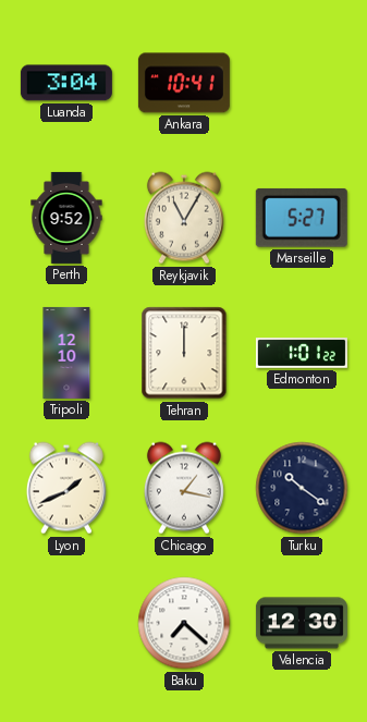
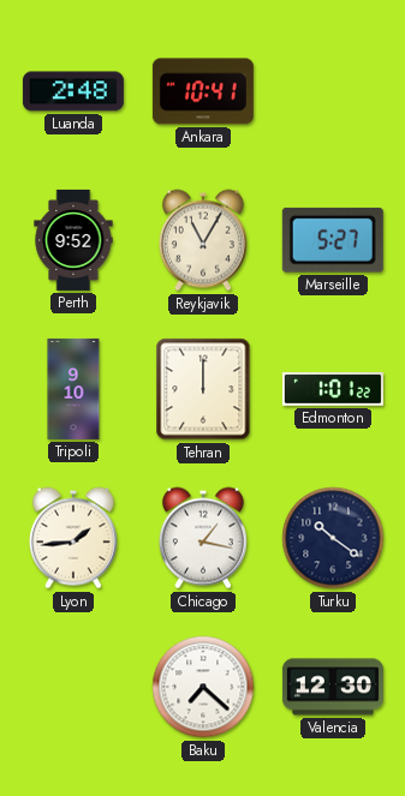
Luanda: 3:04 -> 2:48 (73, 91)
Tripoli: 12:10 -> 9:10 (73, 389)
Lyon: 1:41 -> 1:44 (73, 538)
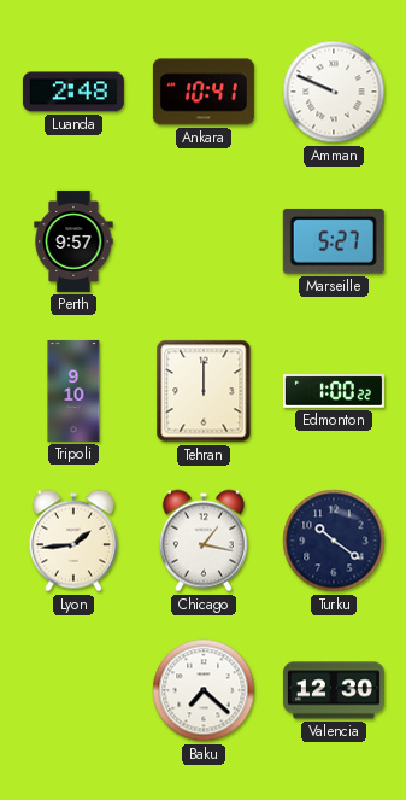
Amman: none -> 9:49 (334, 92)
Perth: 9:52 -> 9:57 (73, 241)
Reykjavik: 11:05 -> none (203, 240)
Edmonton: 1:01 -> 1:00 (334, 391)
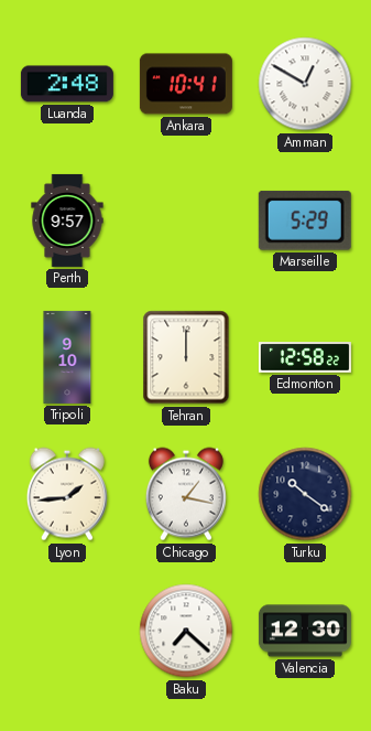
Amman: 9:49 -> 12:50 (305, 84)
Marseille: 5:27 -> 5:29 (305, 221)
Edmonton: 1:00 -> 12:58 (305, 357)
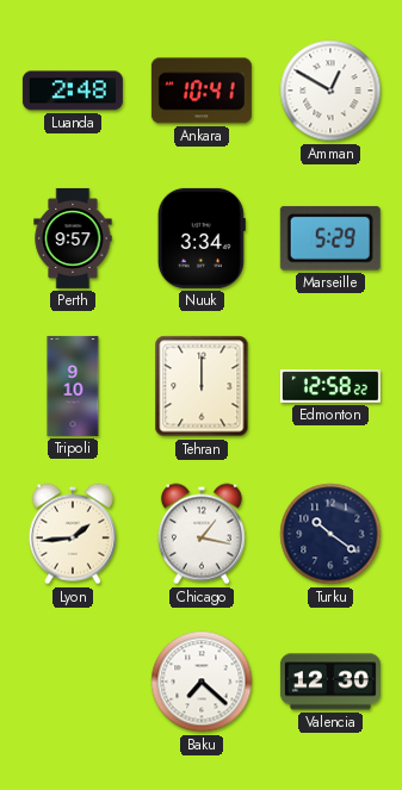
Nuuk: none -> 3:34 (202, 238)
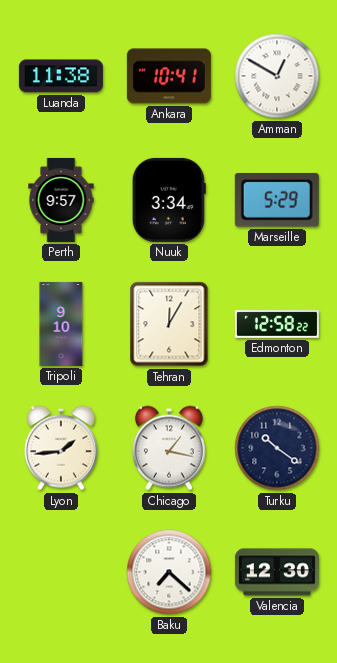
Luanda: 2:48 -> 11:38 (61, 76)
Tehran: 12:00 -> 12:05 (169, 324)
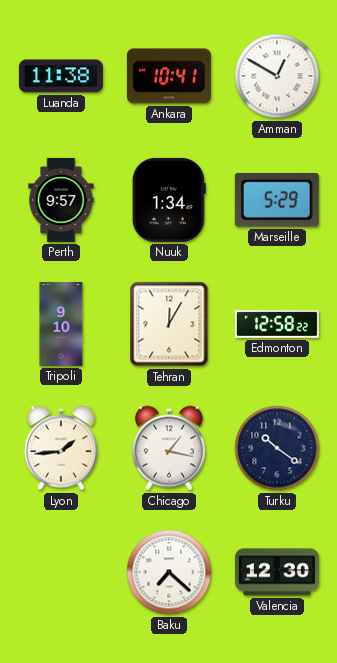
Nuuk: 3:34 -> 1:34 (169, 200)
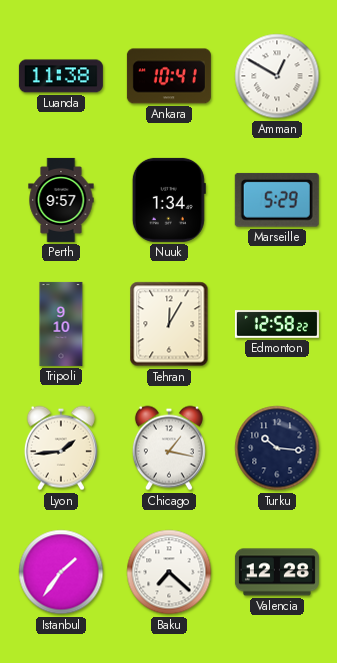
Turku: 10:21 -> 10:16 (277, 448)
Istanbul: none -> 1:36 (61, 572)
Valencia: 12:30 -> 12:28 (277, 572)
